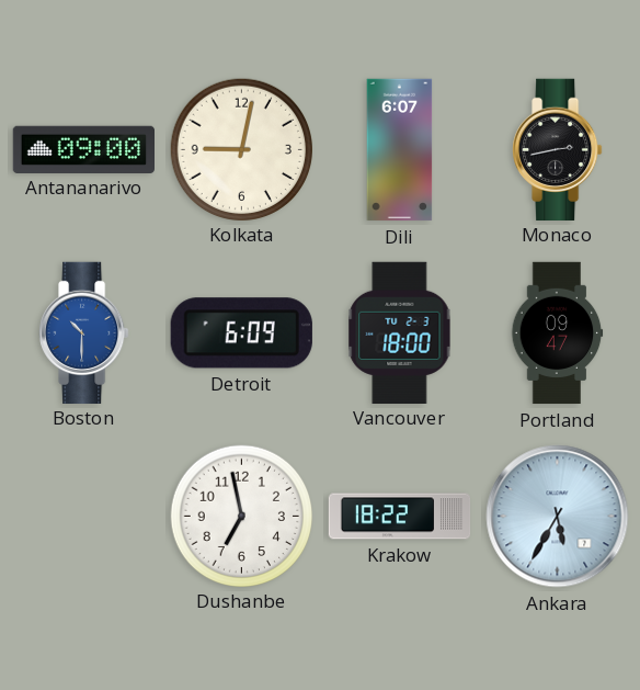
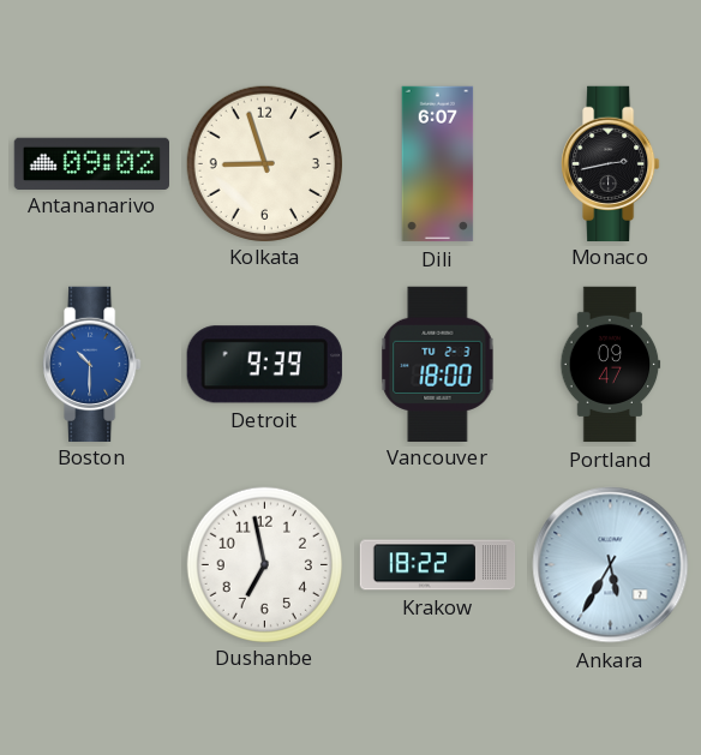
Antananarivo: 09:00 -> 09:02 (91, 163)
Kolkata: 9:02 -> 8:57 (264, 163)
Detroit: 6:09 -> 9:39 (264, 365)
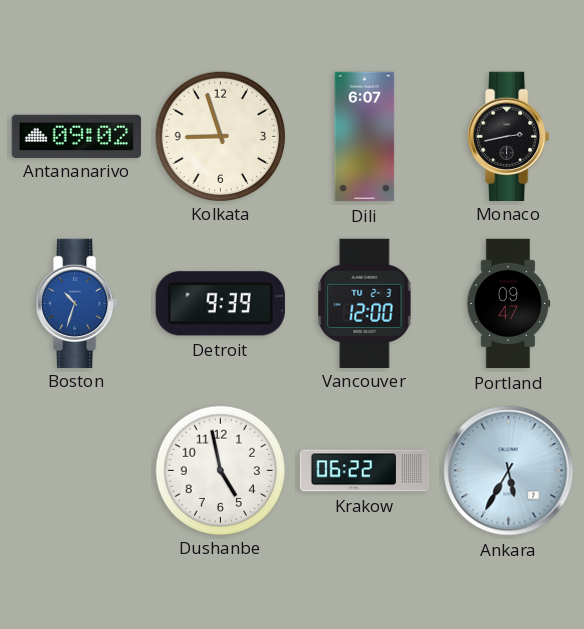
Boston: 10:30 -> 10:33 (77, 303)
Vancouver: 18:00 -> 12:00 (365, 303)
Dushanbe: 6:58 -> 4:58 (220, 470)
Krakow: 18:22 -> 06:22 (365, 471)
